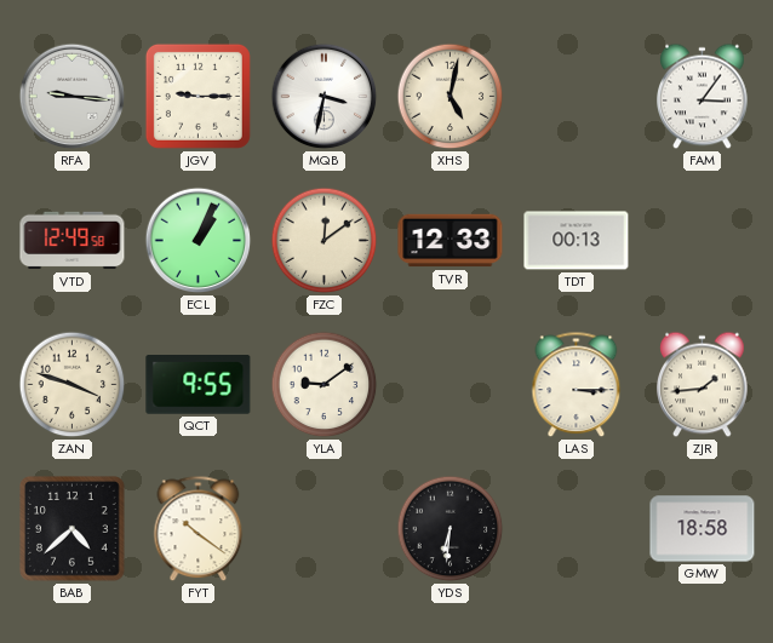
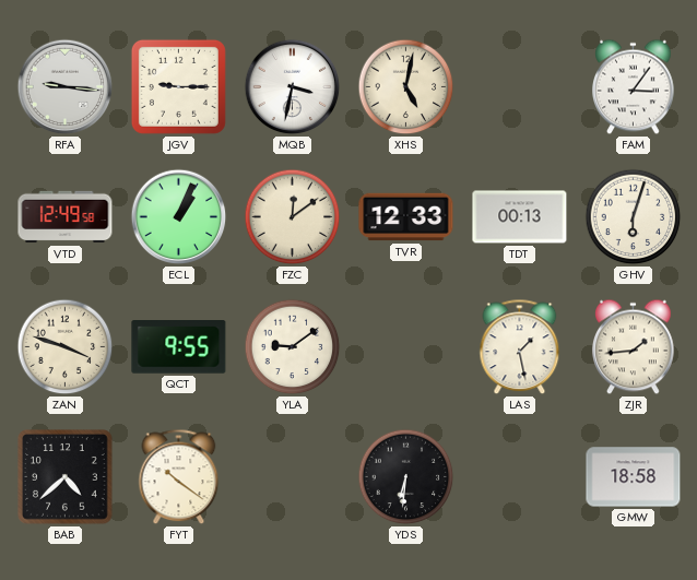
GHV: none -> 6:03 (634, 217)
LAS: 3:15 -> 1:28 (520, 347)
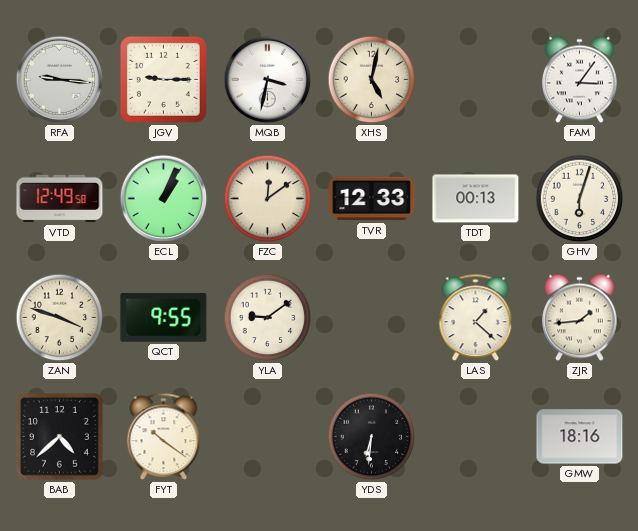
LAS: 1:28 -> 1:22 (476, 318)
GMW: 18:58 -> 18:16 (580, 437)
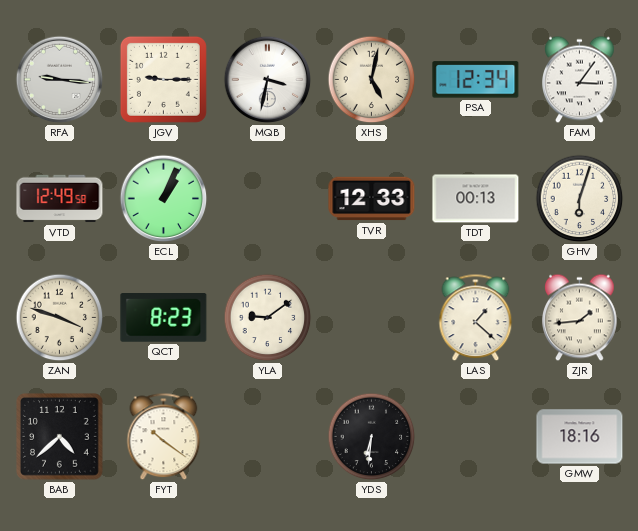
PSA: none -> 12:34 (476, 80)
FZC: 12:09 -> none (268, 199)
QCT: 9:55 -> 8:23 (164, 318)
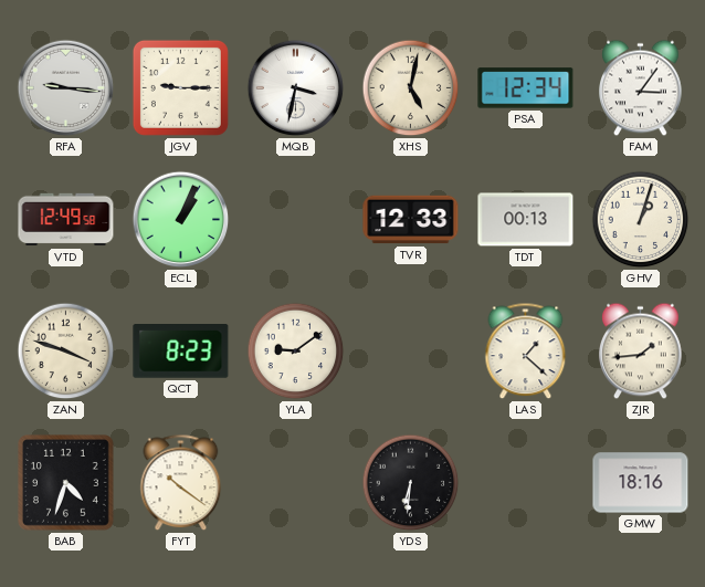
GHV: 6:03 -> 1:03 (641, 220)
BAB: 4:38 -> 4:33 (66, 483)
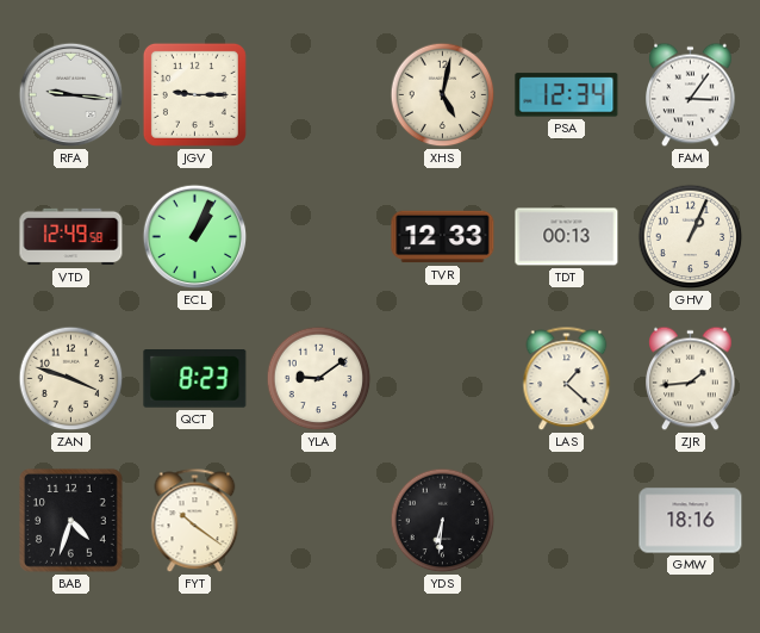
MQB: 3:32 -> none (296, 88)
GHV: 1:03 -> 1:04 (691, 237)
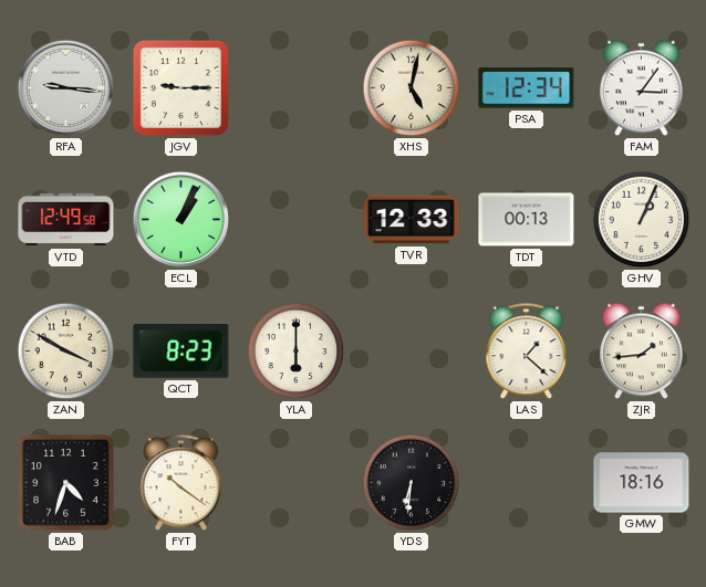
ZAN: 3:48 -> 3:50 (66, 352)
YLA: 9:09 -> 6:00 (297, 352)
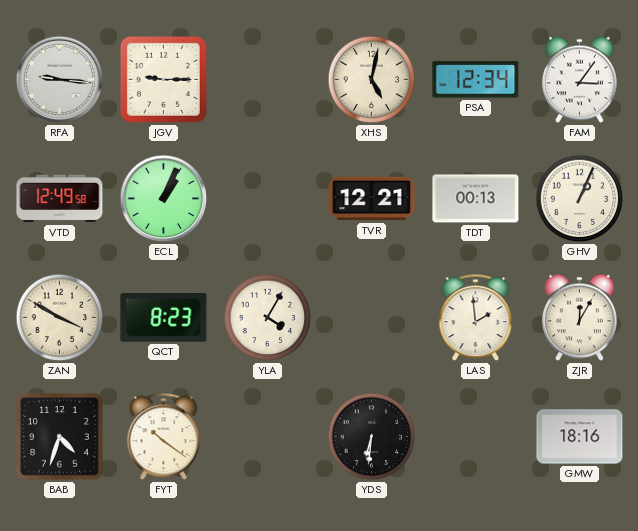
TVR: 12:33 -> 12:21 (372, 199)
YLA: 6:00 -> 4:05 (268, 318)
LAS: 1:22 -> 1:59 (476, 318)
ZJR: 1:44 -> 12:05 (580, 318)
